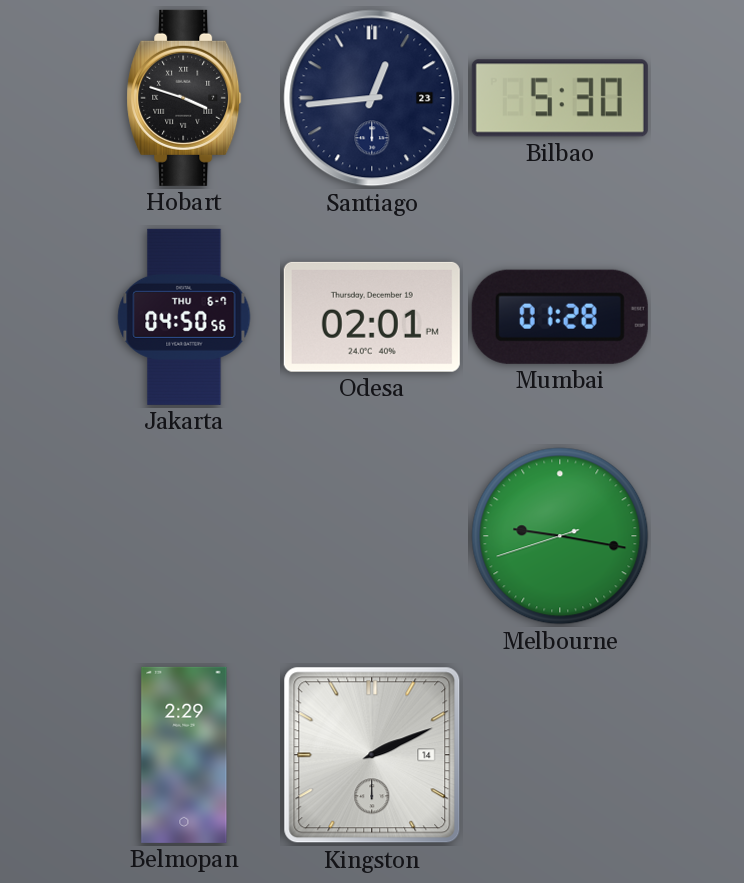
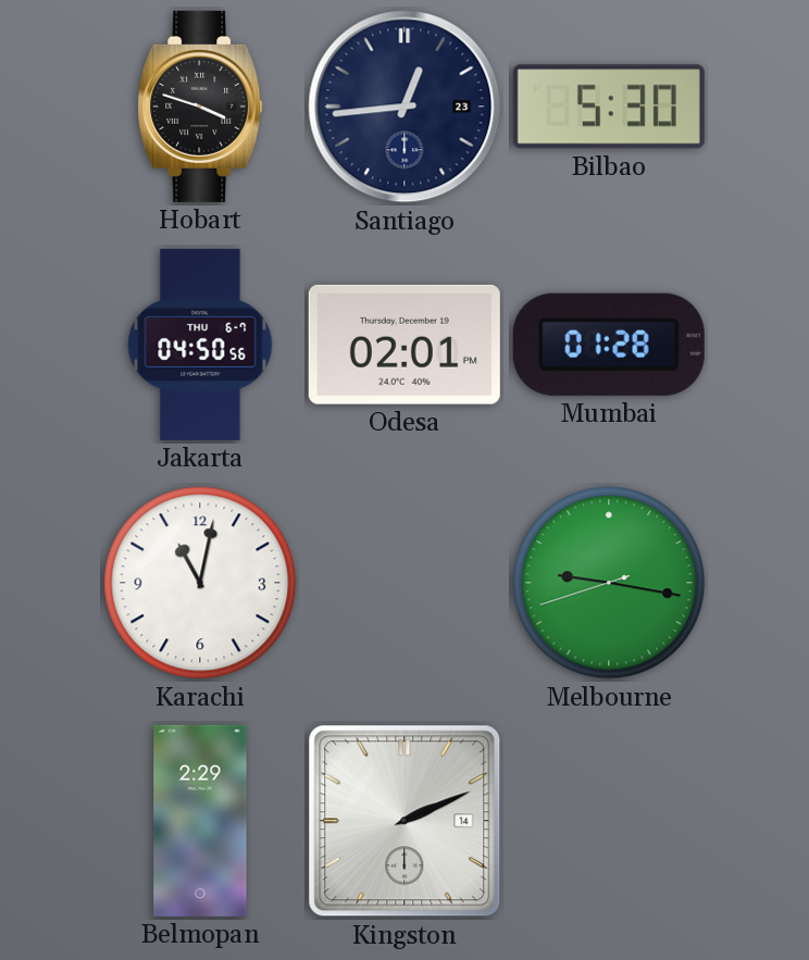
Karachi: none -> 11:02 (200, 583)
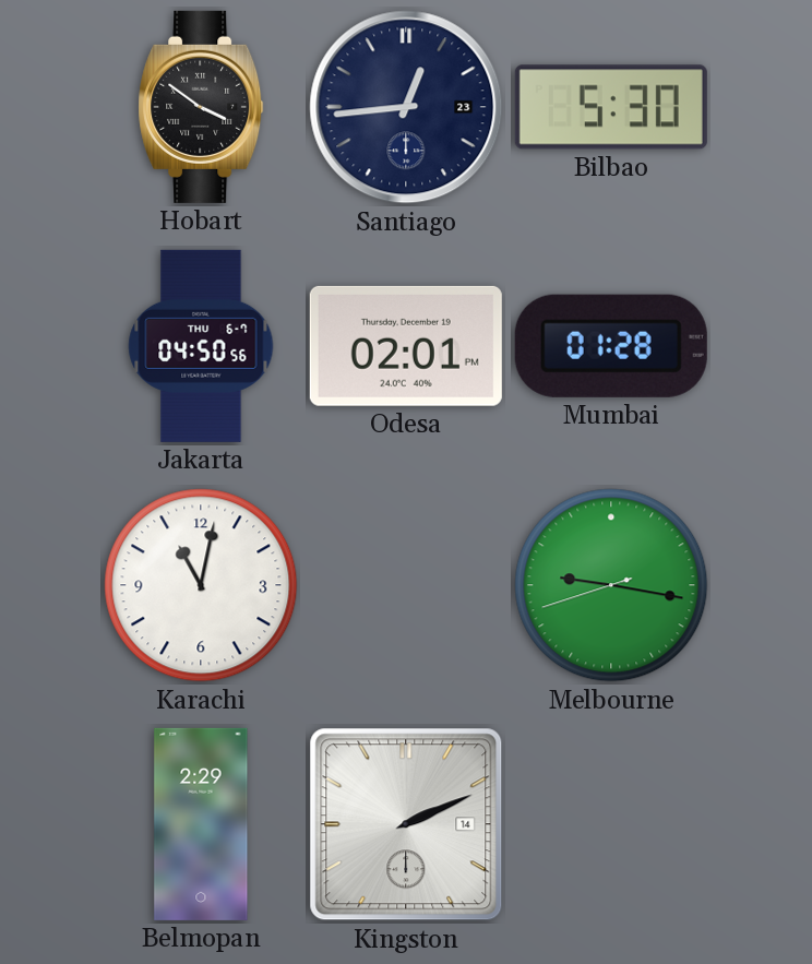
Hobart: 3:48 -> 3:51 (201, 107)
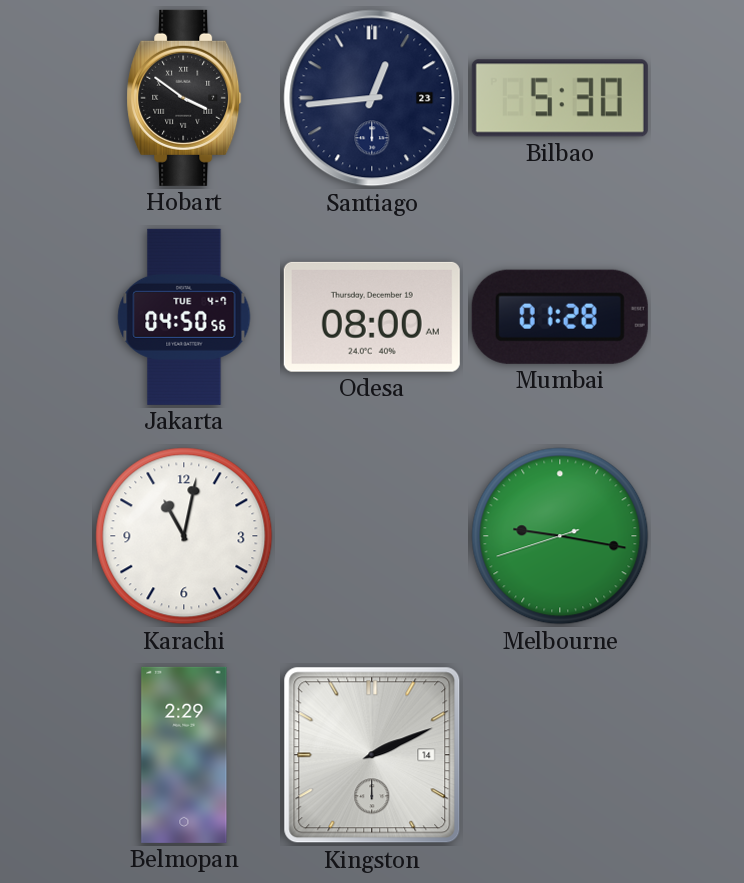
Jakarta date: THU 6-7 -> TUE 4-7 (184, 317)
Odesa: 02:01 -> 08:00 (372, 317)
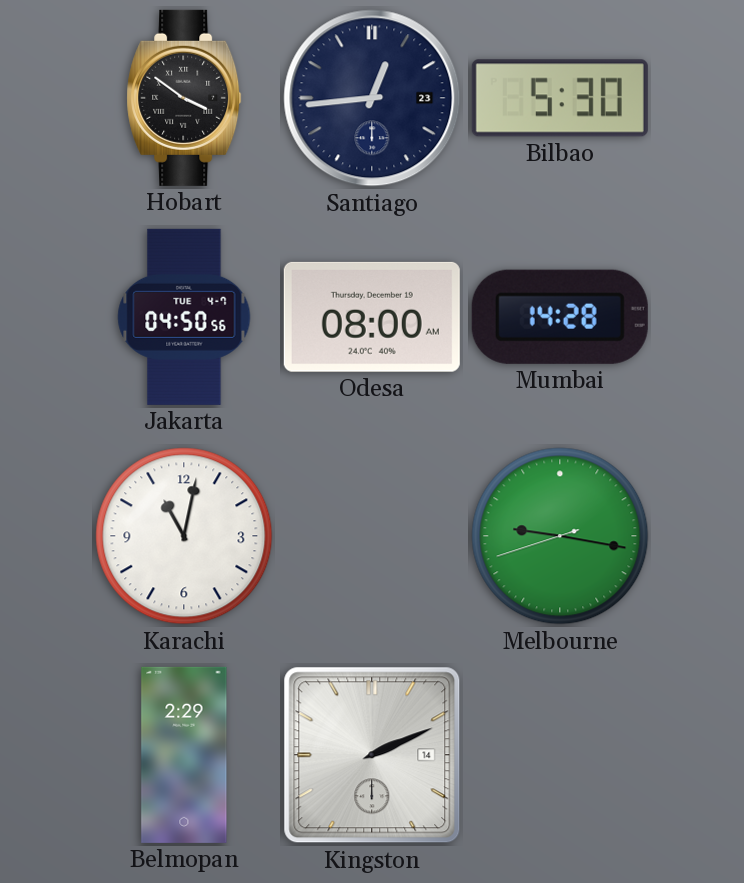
Mumbai: 01:28 -> 14:28 (560, 317)
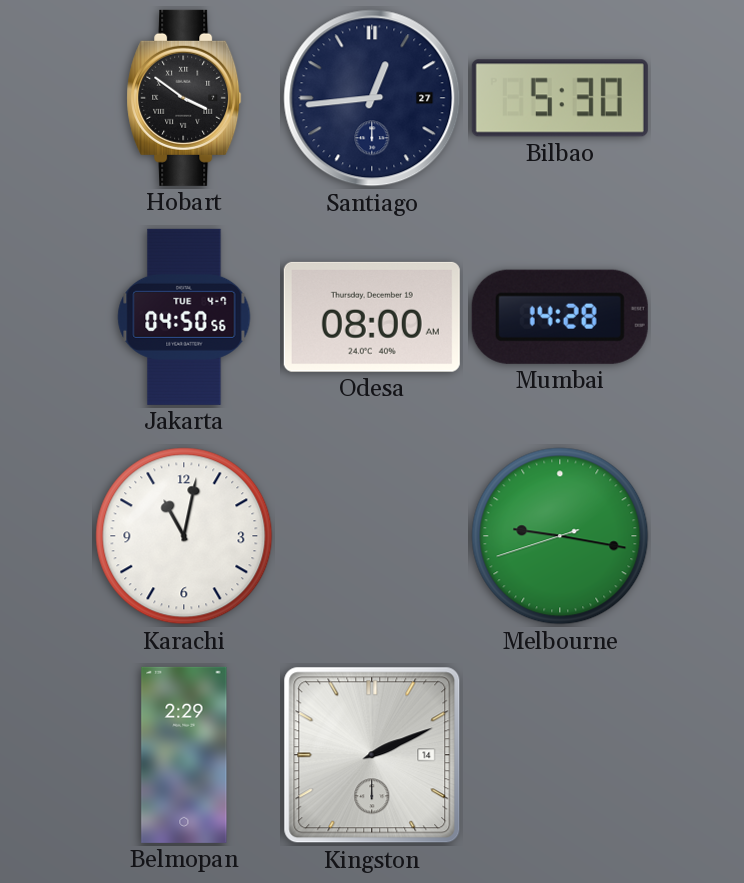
Santiago date: 23 -> 27 (372, 98)
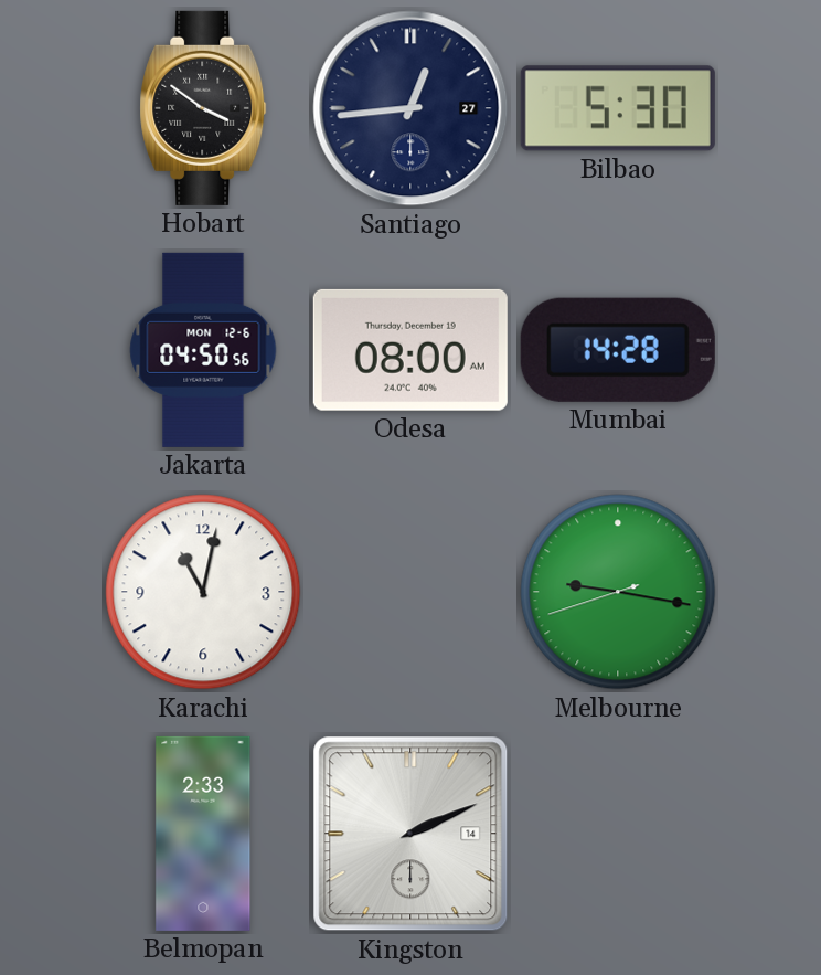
Jakarta date: TUE 4-7 -> MON 12-6 (203, 350)
Belmopan: 2:29 -> 2:33 (203, 834)
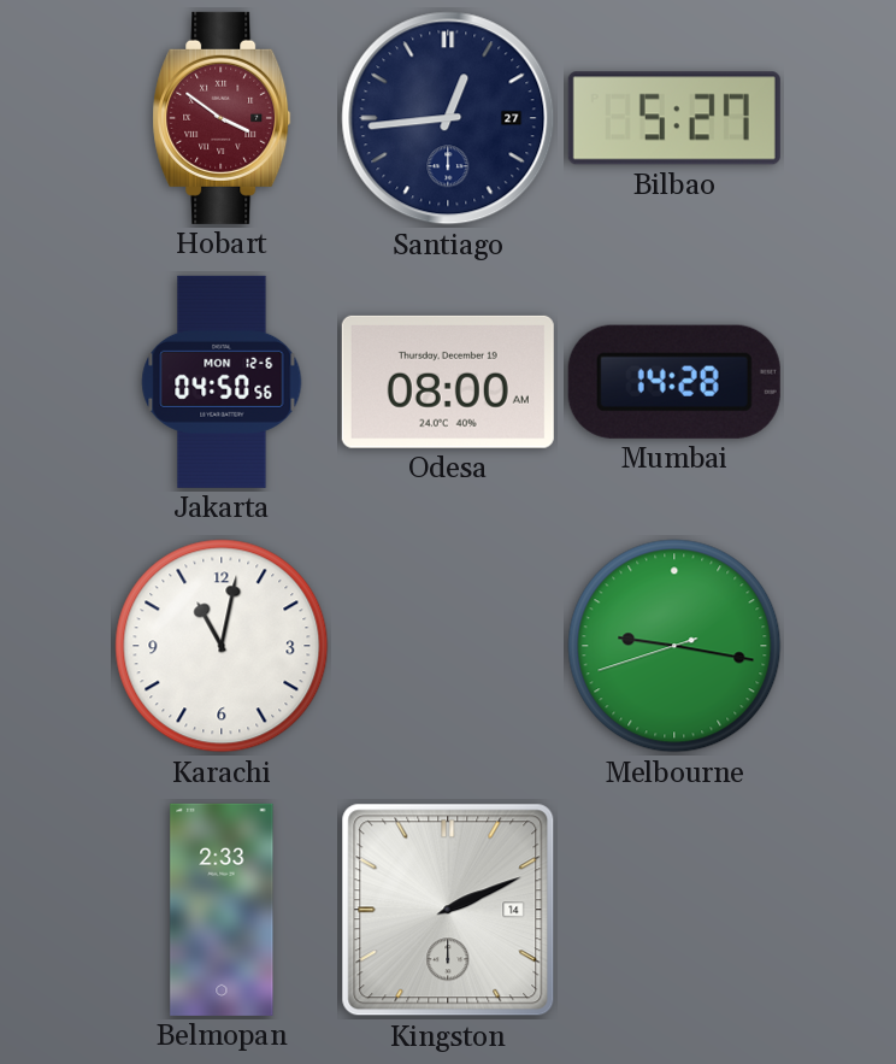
Hobart dial: black -> burgundy (222, 118)
Bilbao: 5:30 -> 5:27 (674, 118)
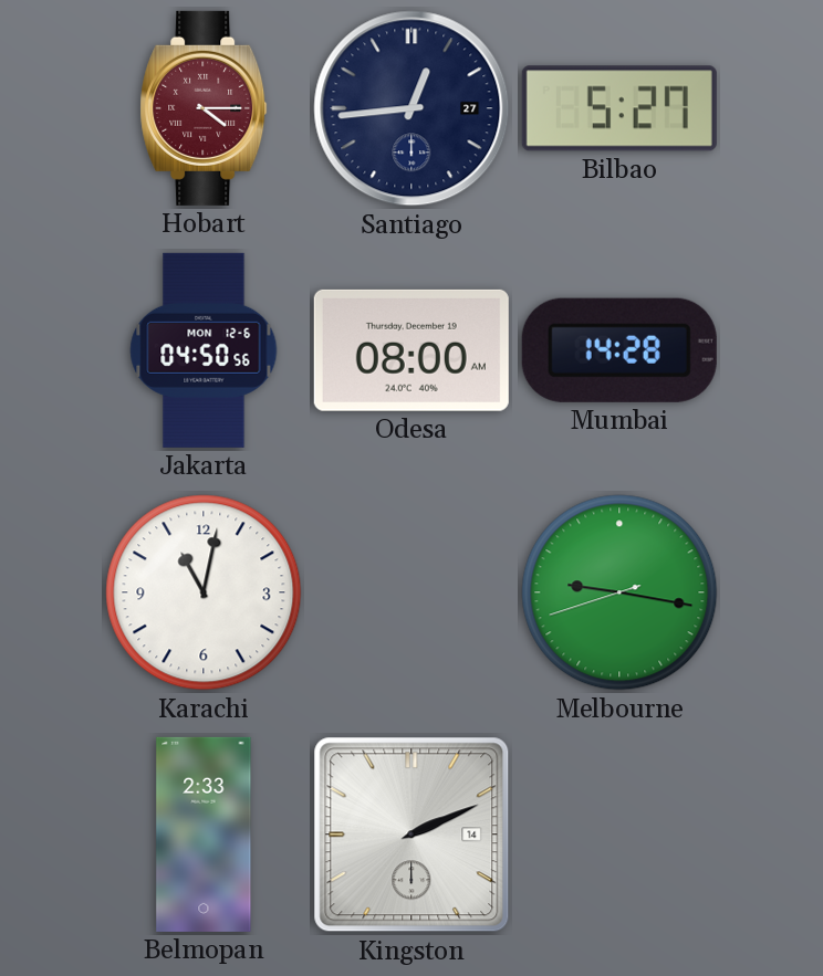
Hobart: 3:51 -> 4:15 (204, 108)
